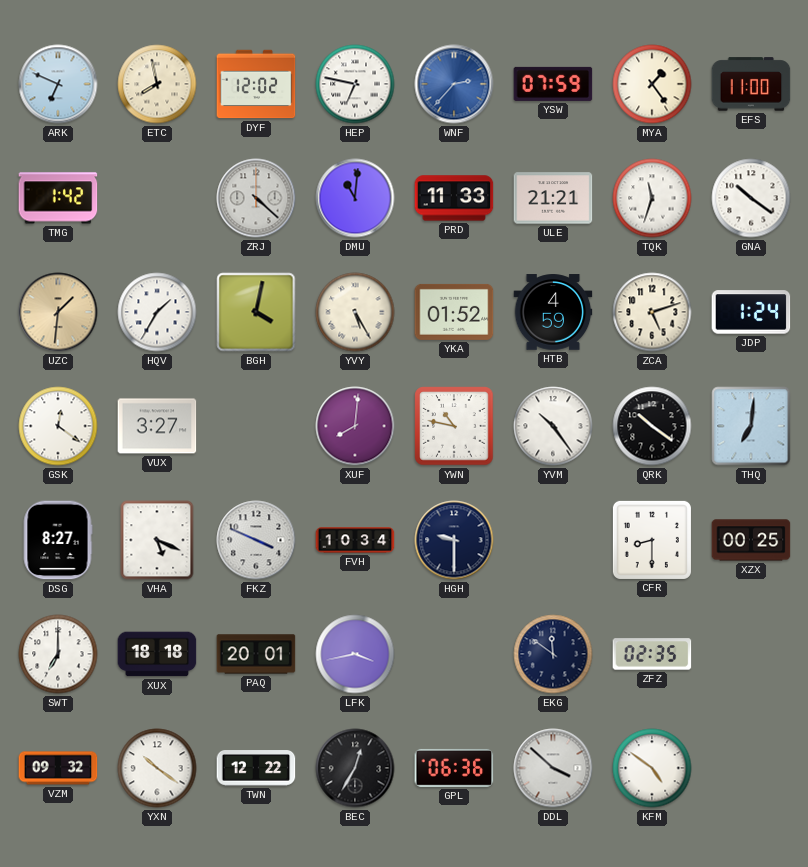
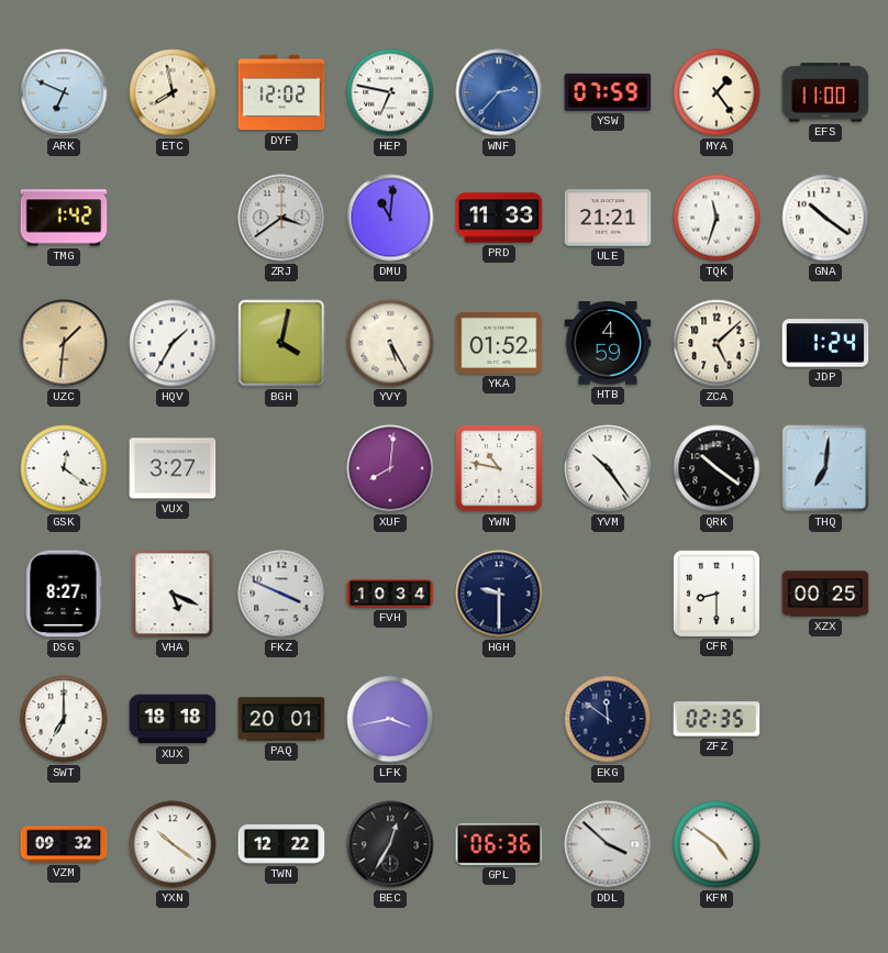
ZRJ: 4:22 -> 3:39 (281, 218)
ZCA: 5:12 -> 5:08 (717, 343)
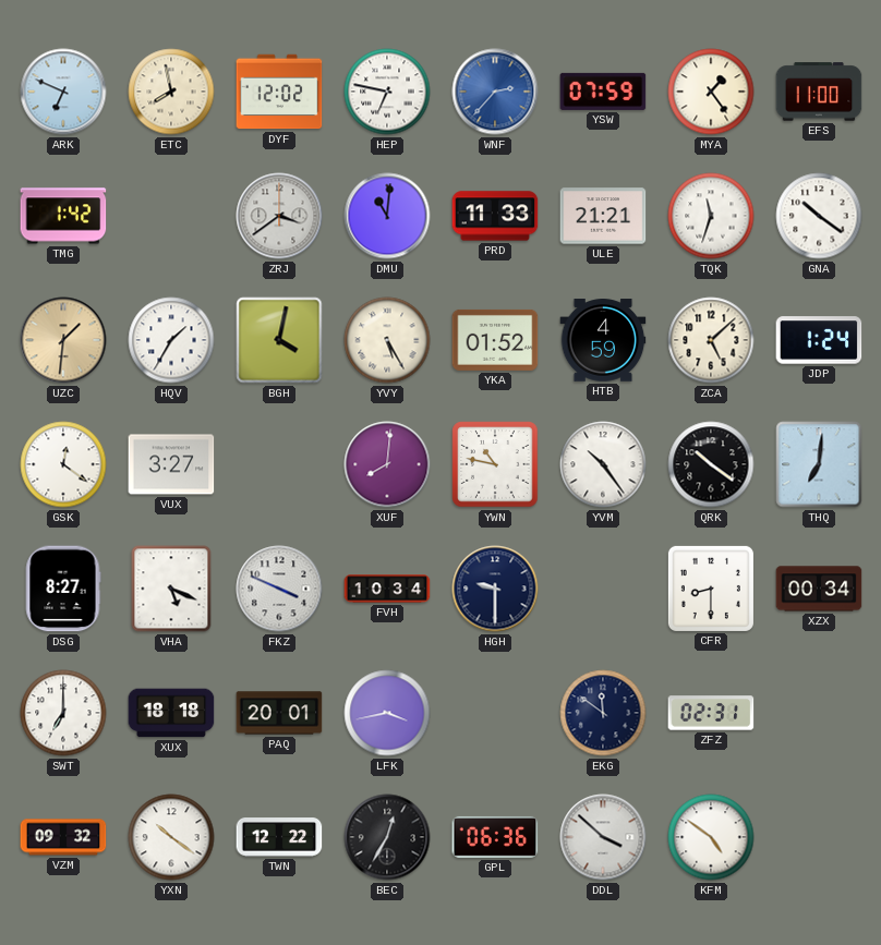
XZX: 00:25 -> 00:34 (819, 589)
ZFZ: 02:35 -> 02:31 (711, 713)
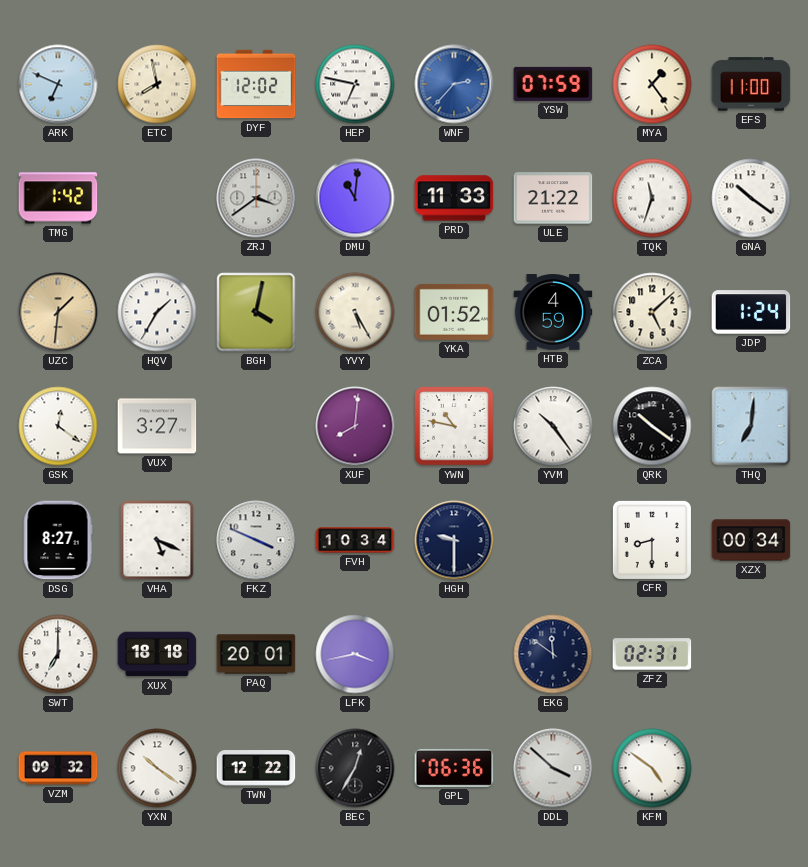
ULE: 21:21 -> 21:22 (553, 198)
